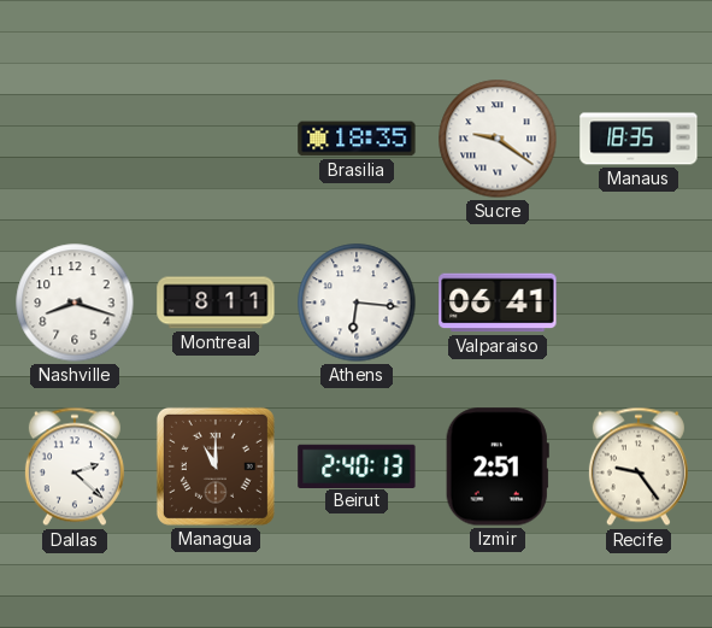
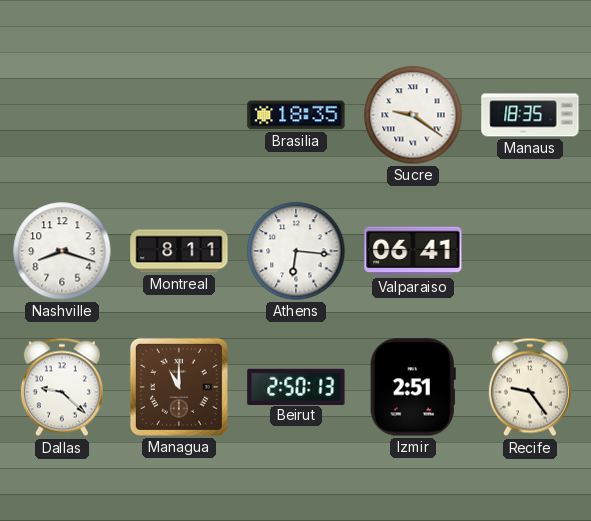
Dallas: 2:22 -> 9:22 (62, 387)
Beirut: 2:40 -> 2:50 (296, 386)
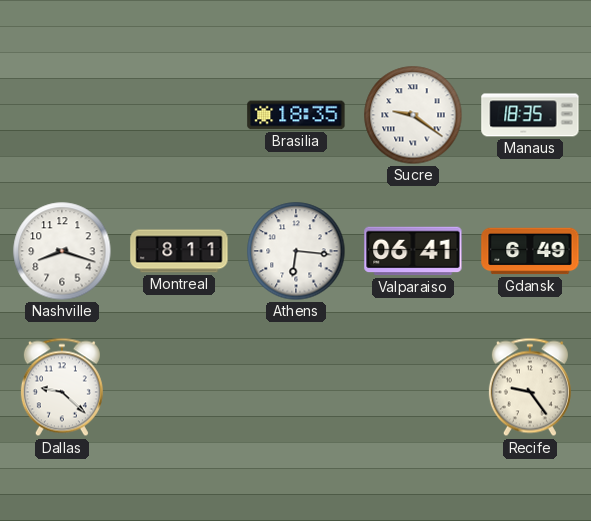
Gdansk: none -> 6:49 (530, 251)
Managua: 11:00 -> none (179, 387)
Beirut: 2:50 -> none (296, 386)
Izmir: 2:51 -> none (413, 387)
